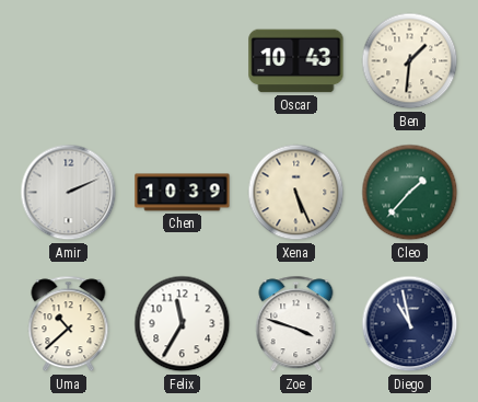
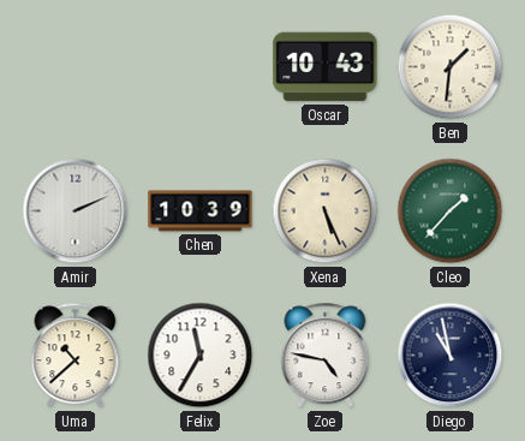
Zoe: 3:48 -> 4:47 (326, 356)
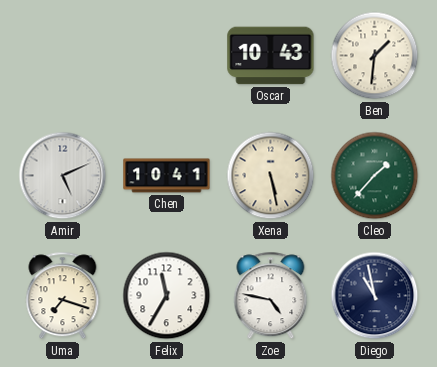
Amir: 2:11 -> 5:11 (63, 176)
Chen: 10:39 -> 10:41 (167, 176)
Xena: 5:26 -> 5:28 (271, 176)
Uma: 10:38 -> 7:18 (63, 296)
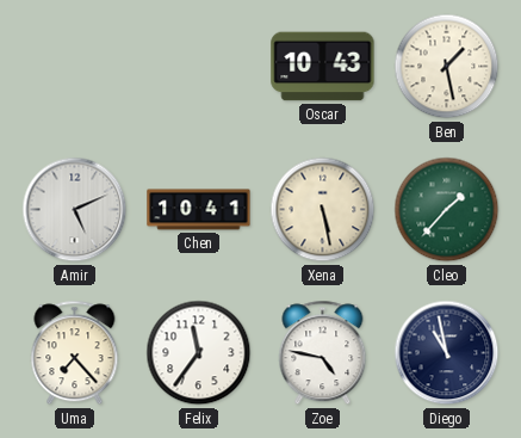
Ben: 1:31 -> 1:28 (447, 67)
Uma: 7:18 -> 7:23 (75, 353)
Felix: 11:35 -> 11:36 (199, 353)
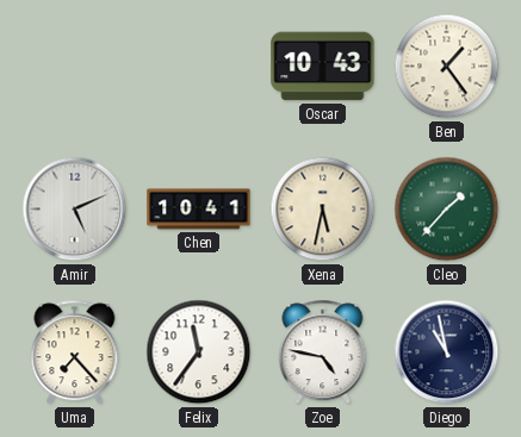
Ben: 1:28 -> 1:24 (447, 67)
Xena: 5:28 -> 5:32 (323, 210)
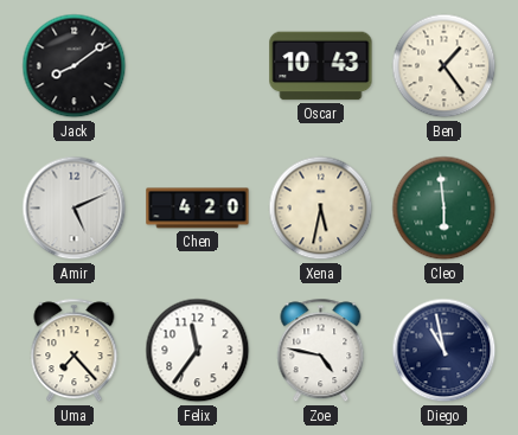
Jack: none -> 8:09 (75, 66)
Chen: 10:41 -> 4:20 (198, 209)
Cleo: 1:37 -> 5:59 (445, 209)
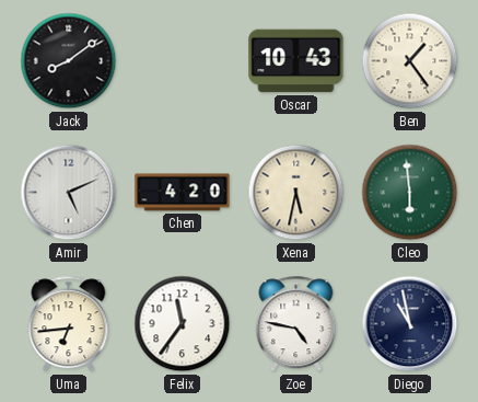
Uma: 7:23 -> 6:44 (69, 324)
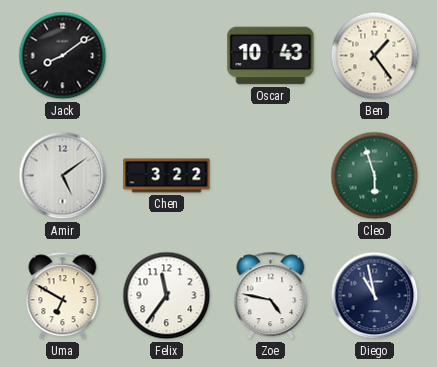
Amir: 5:11 -> 5:09 (63, 176)
Chen: 4:20 -> 3:22 (167, 176)
Xena: 5:32 -> none (296, 193)
Cleo: 5:59 -> 5:57 (375, 176)
Uma: 6:44 -> 6:50 (63, 296)
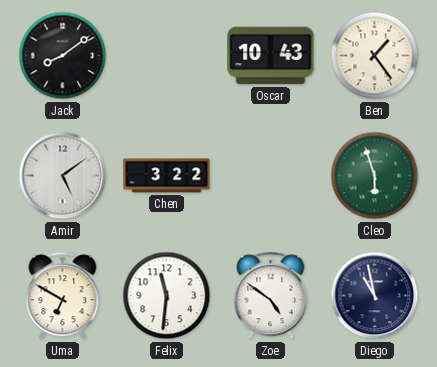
Felix: 11:36 -> 11:31 (167, 296)
Zoe: 4:47 -> 4:51 (271, 296)
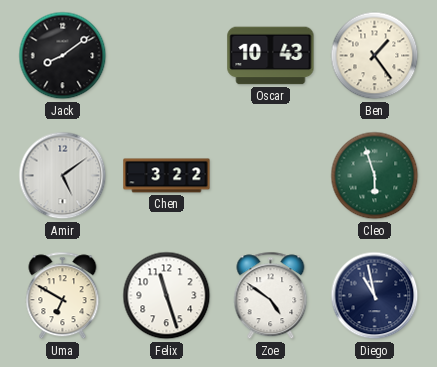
Felix: 11:31 -> 11:27 (167, 296)
